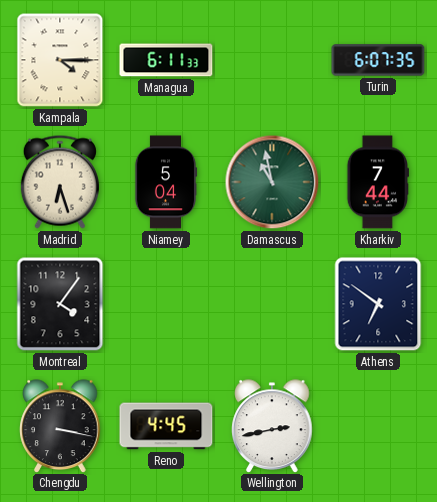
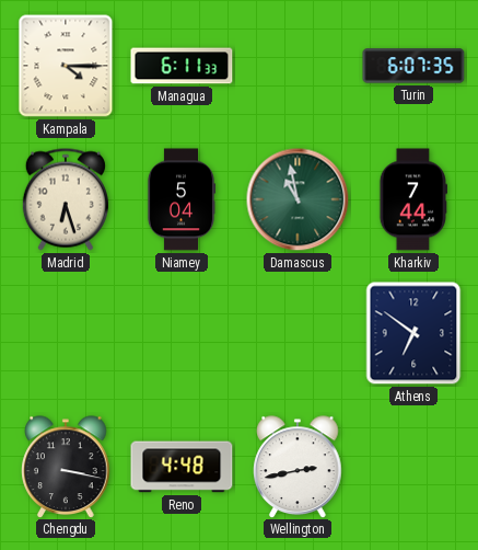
Montreal: 4:06 -> none (60, 304)
Reno: 4:45 -> 4:48 (182, 467)
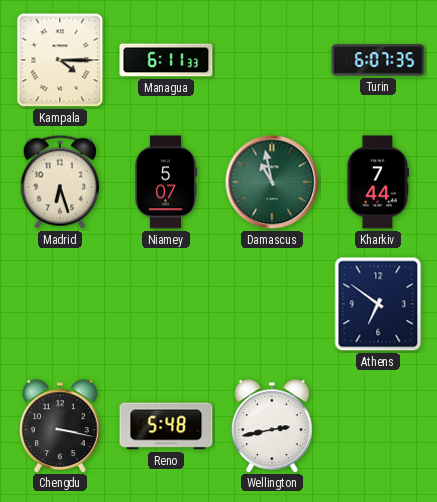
Niamey: 5:04 -> 5:07 (166, 182)
Reno: 4:48 -> 5:48 (166, 426)
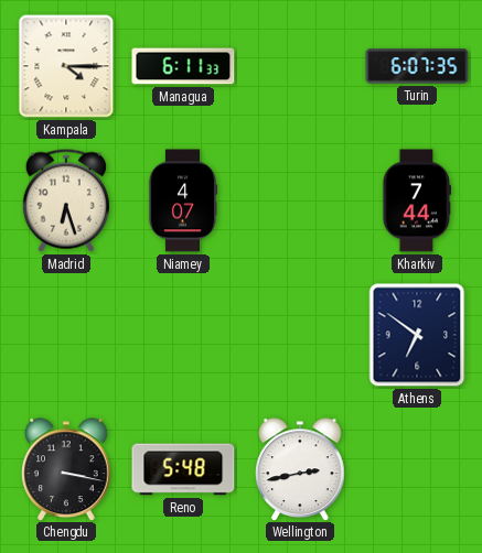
Niamey: 5:07 -> 4:07 (183, 200)
Damascus: 10:58 -> none (272, 182)
